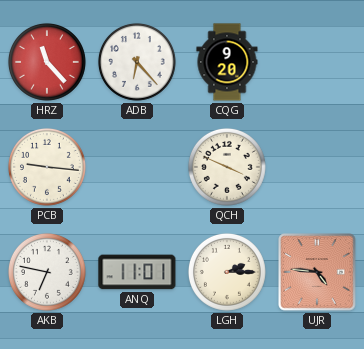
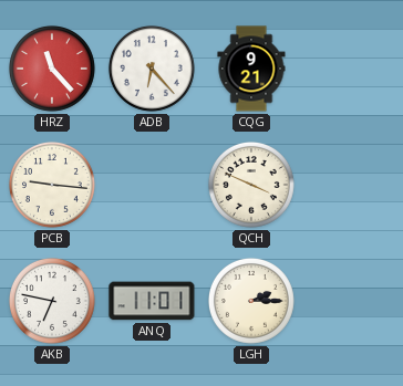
CQG: 9:20 -> 9:21 (251, 69)
UJR: 4:46 -> none (317, 272)
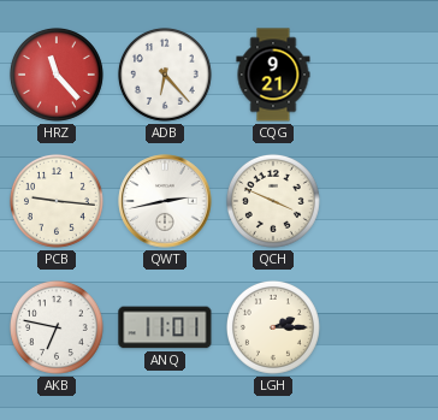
QWT: none -> 2:43 (165, 201)
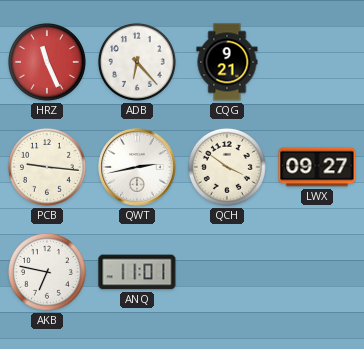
HRZ: 11:23 -> 11:26 (47, 62)
QCH: 3:49 -> 3:51 (227, 167)
LWX: none -> 09:27 (317, 167)
LGH: 2:15 -> none (273, 327)
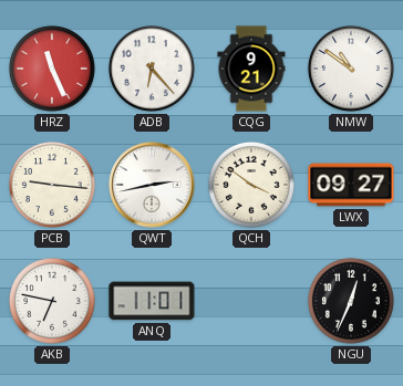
NMW: none -> 10:51 (351, 69)
NGU: none -> 12:34 (351, 301)
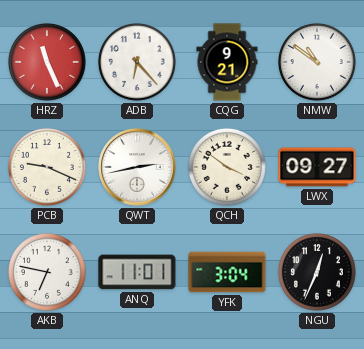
PCB: 9:16 -> 9:19 (47, 167)
YFK: none -> 3:04 (227, 272)
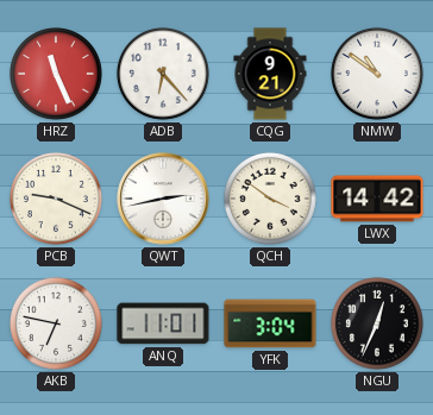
LWX: 09:27 -> 14:42 (377, 199)
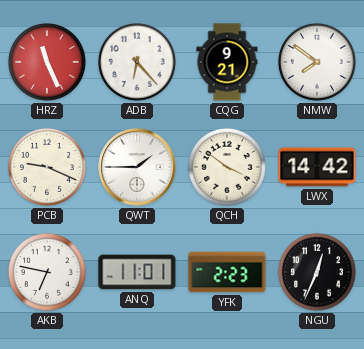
NMW: 10:51 -> 7:51 (317, 62)
QWT: 2:43 -> 1:45 (137, 167)
YFK: 3:04 -> 2:23 (227, 272)
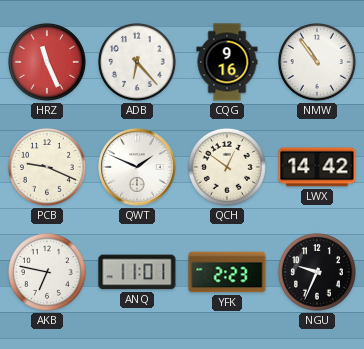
CQG: 9:21 -> 9:16 (227, 62)
NMW: 7:51 -> 10:54 (317, 62)
QWT: 1:45 -> 1:49 (137, 167)
QCH: 3:51 -> 12:51 (227, 167)
NGU: 12:34 -> 9:34 (317, 272)
